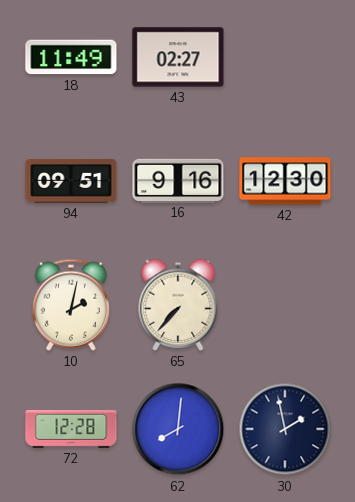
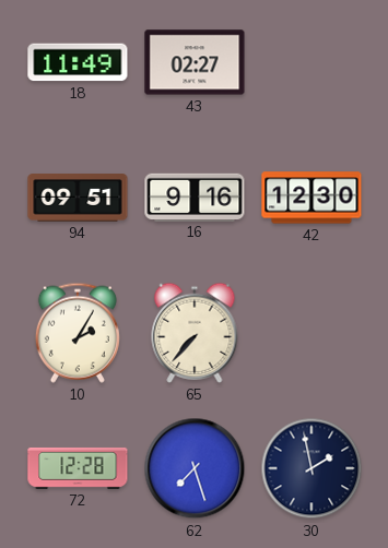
10: 2:02 -> 2:05 (78, 333)
62: 8:01 -> 7:27 (195, 468)
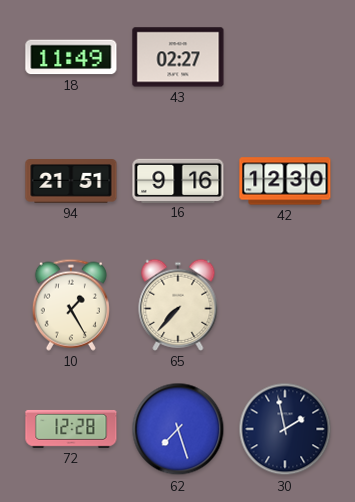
94: 09:51 -> 21:51 (71, 181)
10: 2:05 -> 1:25 (71, 305)
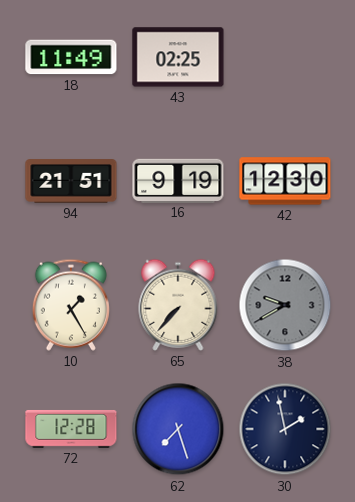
43: 02:27 -> 02:25 (178, 57)
16: 9:16 -> 9:19 (178, 180)
38: none -> 9:40 (285, 305)
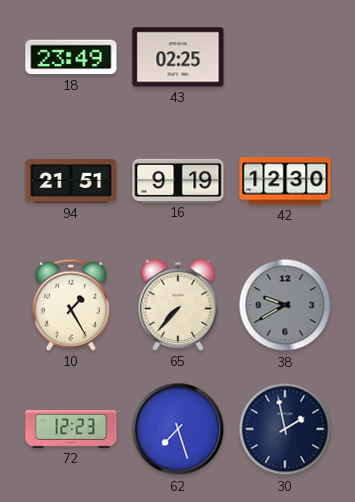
18: 11:49 -> 23:49 (71, 57)
72: 12:28 -> 12:23 (71, 429)
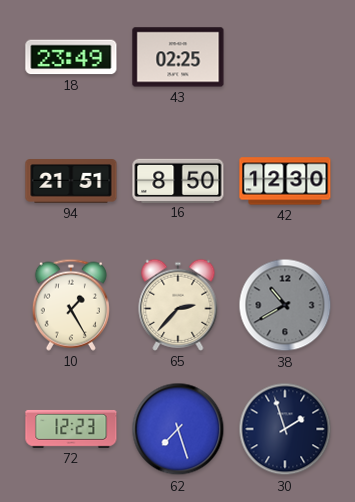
16: 9:19 -> 8:50 (178, 180)
65: 7:37 -> 2:37 (178, 305)
38: 9:40 -> 10:40 (285, 305)
30: 1:58 -> 1:57 (285, 429)
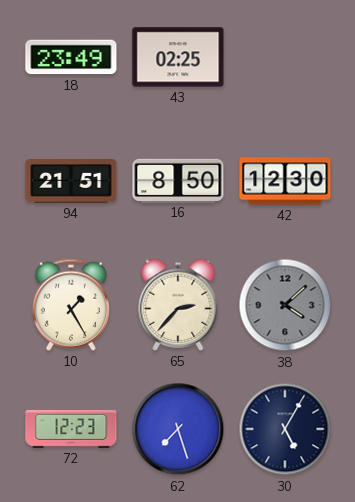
38: 10:40 -> 4:08 (285, 305)
30: 1:57 -> 5:05 (285, 429)
